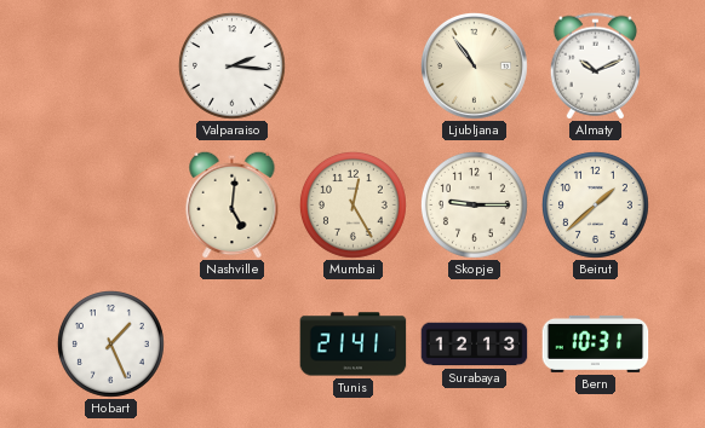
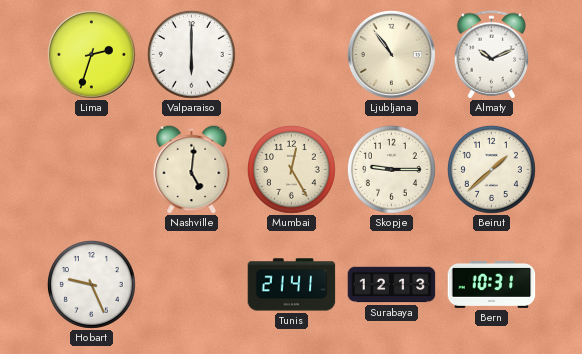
Lima: none -> 2:33 (92, 55)
Valparaiso: 2:16 -> 6:00 (191, 54)
Hobart: 1:26 -> 9:26 (91, 284)
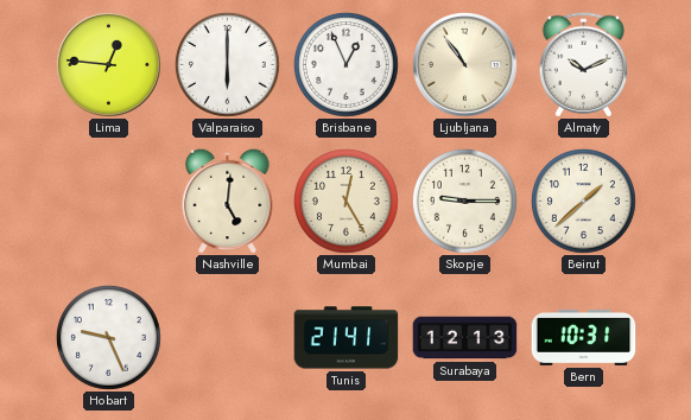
Lima: 2:33 -> 12:46 (109, 65)
Brisbane: none -> 12:56 (345, 64)
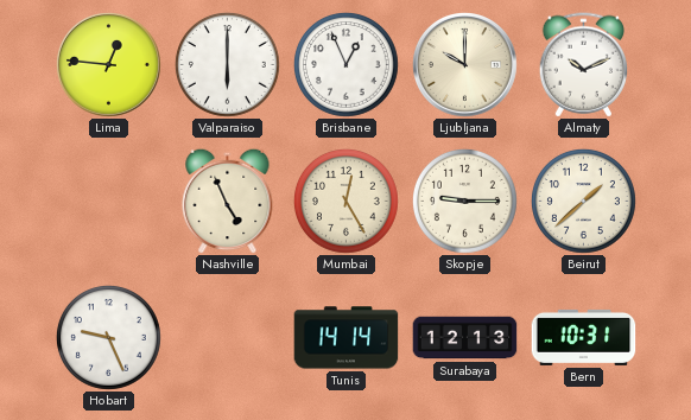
Ljubljana: 10:54 -> 10:00 (465, 65)
Nashville: 5:01 -> 4:56 (228, 201)
Tunis: 21:41 -> 14:14 (347, 338)
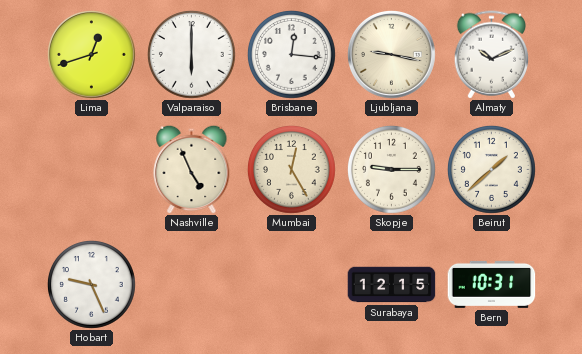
Lima: 12:46 -> 12:42 (92, 55)
Brisbane: 12:56 -> 12:16 (291, 54)
Ljubljana: 10:00 -> 9:17 (392, 55)
Tunis: 14:14 -> none (347, 338)
Surabaya: 12:13 -> 12:15 (392, 285)
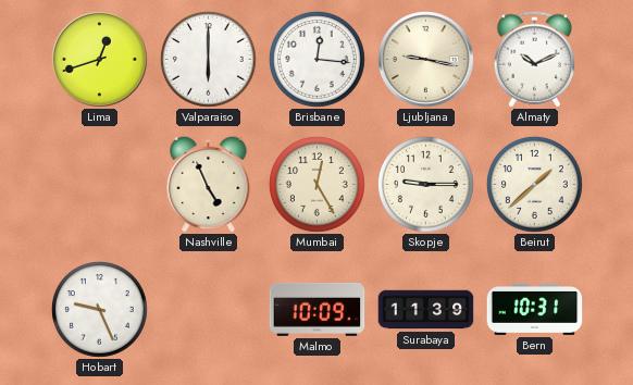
Malmo: none -> 10:09 (318, 309)
Surabaya: 12:15 -> 11:39 (426, 310)
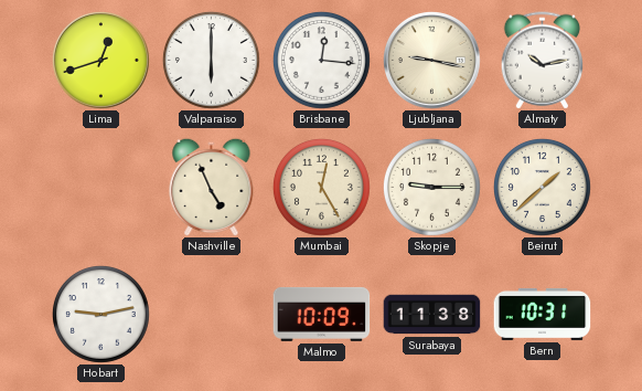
Almaty: 10:11 -> 10:13 (542, 61)
Hobart: 9:26 -> 9:13 (100, 314)
Surabaya: 11:39 -> 11:38 (432, 315)
